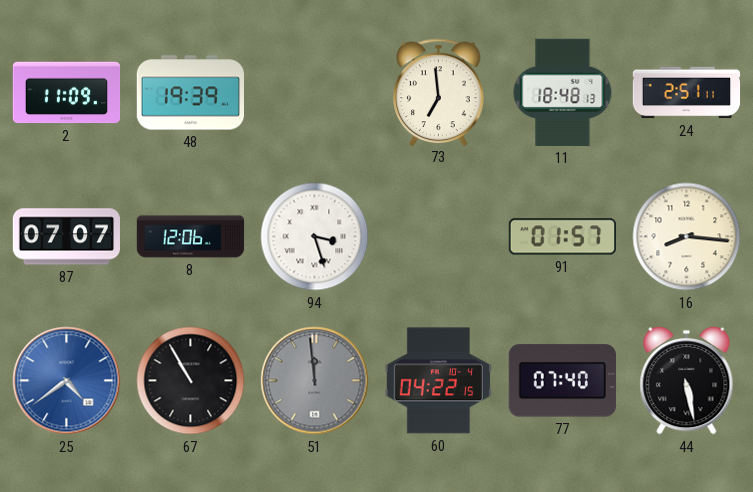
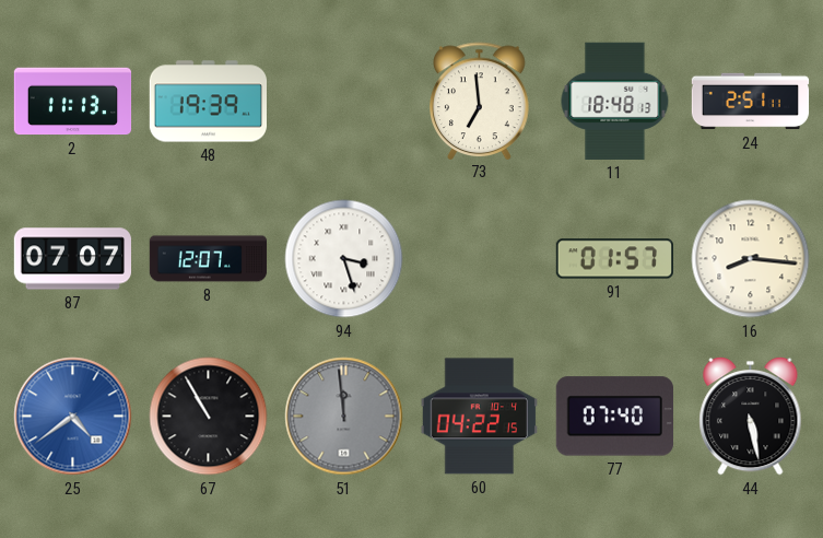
2: 11:09 -> 11:13 (73, 102)
8: 12:06 -> 12:07 (209, 259)
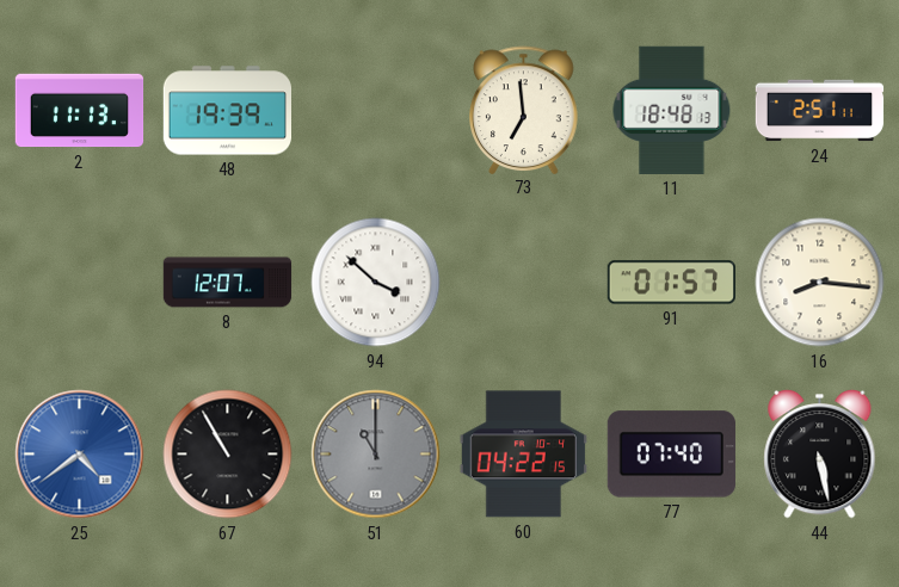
87: 07:07 -> none (72, 259)
94: 3:27 -> 3:52 (376, 283)
51: 11:59 -> 11:00 (376, 455)
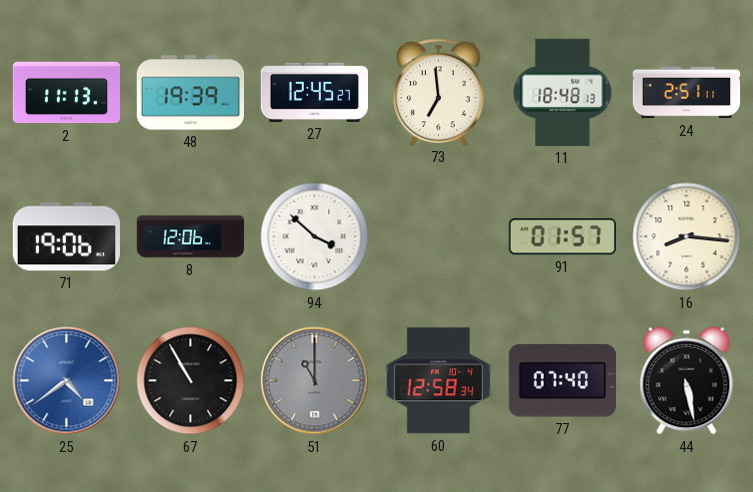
27: none -> 12:45 (314, 92)
71: none -> 19:06 (66, 237)
8: 12:07 -> 12:06 (191, 237)
60: 04:22 -> 12:58 (438, 381)
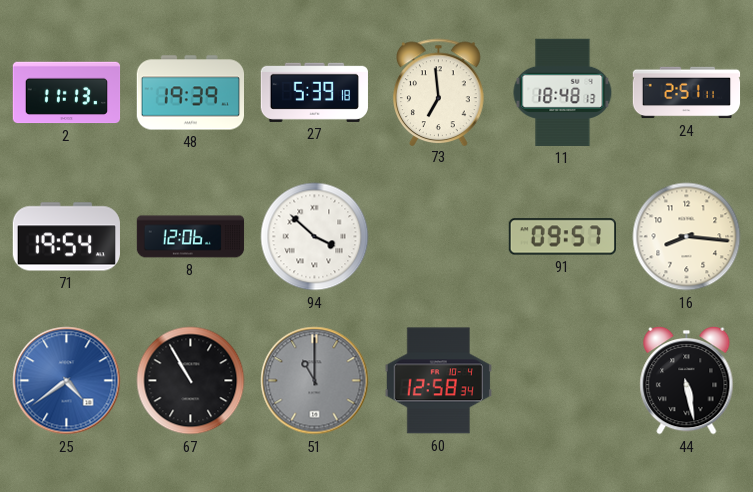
27: 12:45 -> 5:39 (314, 92)
71: 19:06 -> 19:54 (66, 237)
91: 01:57 -> 09:57 (562, 237)
77: 07:40 -> none (562, 381)
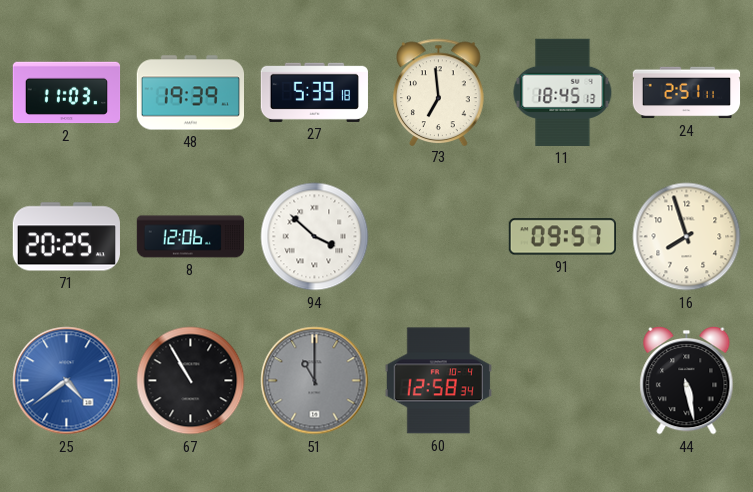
2: 11:13 -> 11:03 (67, 93)
11: 18:48 -> 18:45 (563, 92)
71: 19:54 -> 20:25 (66, 237)
16: 8:16 -> 7:57 (687, 237)
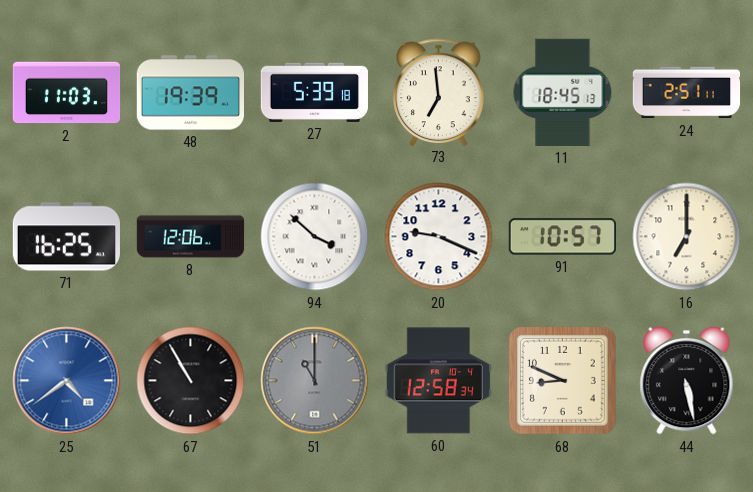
71: 20:25 -> 16:25 (66, 237)
20: none -> 9:19 (439, 237)
91: 09:57 -> 10:57 (562, 237)
16: 7:57 -> 7:00 (687, 237)
68: none -> 8:49 (562, 380)
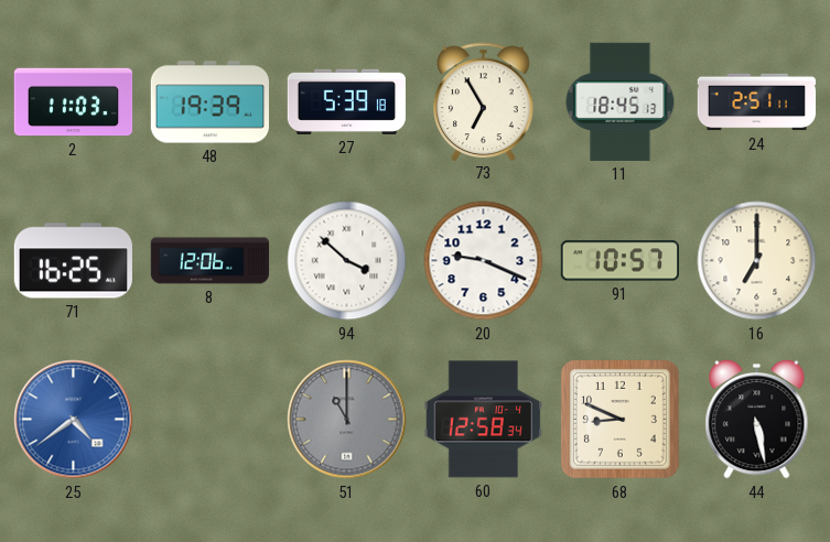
73: 6:59 -> 6:55 (484, 101)
67: 10:55 -> none (191, 381)
